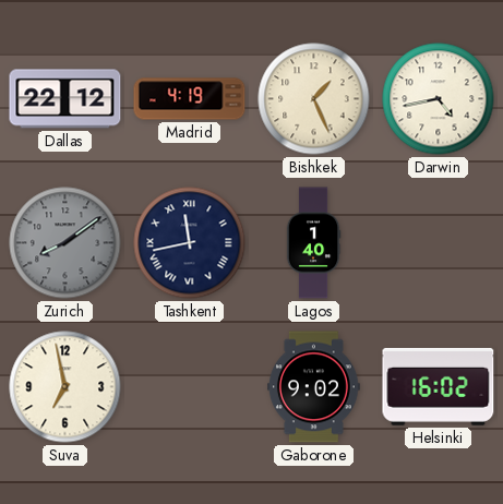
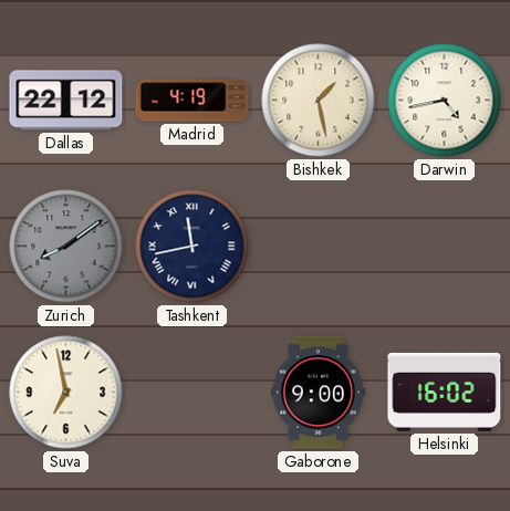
Bishkek: 1:26 -> 1:28 (319, 101)
Lagos: 1:40 -> none (313, 243)
Gaborone: 9:02 -> 9:00 (318, 393)
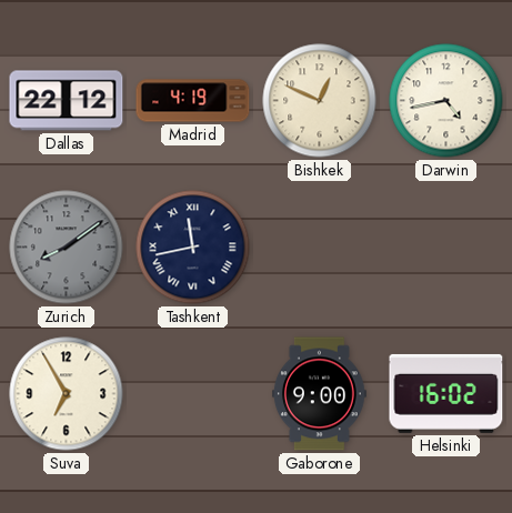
Bishkek: 1:28 -> 12:49 (320, 101)
Suva: 6:58 -> 6:55 (67, 394)
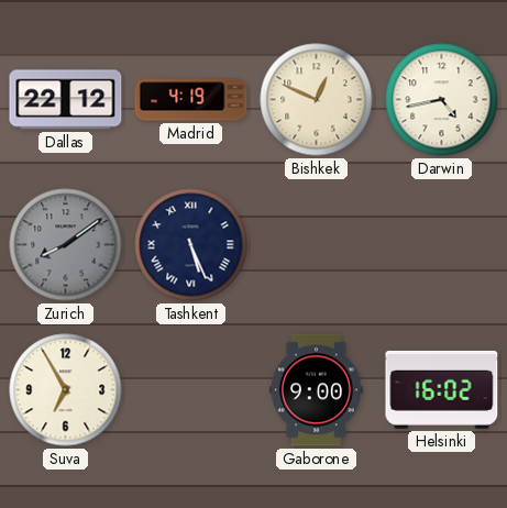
Tashkent: 11:43 -> 5:26 (191, 245)
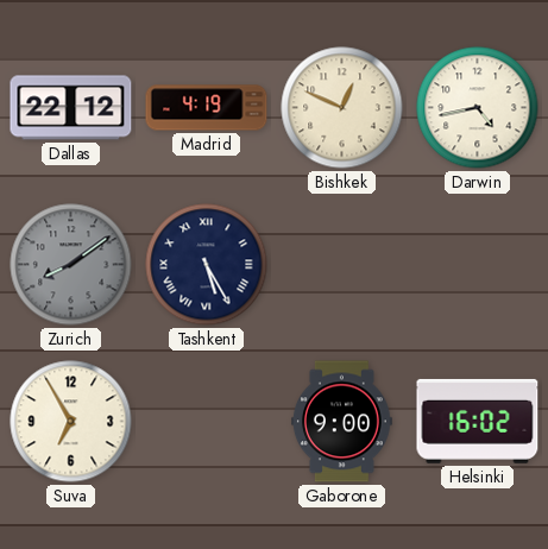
Tashkent: 5:26 -> 5:25 (207, 265)
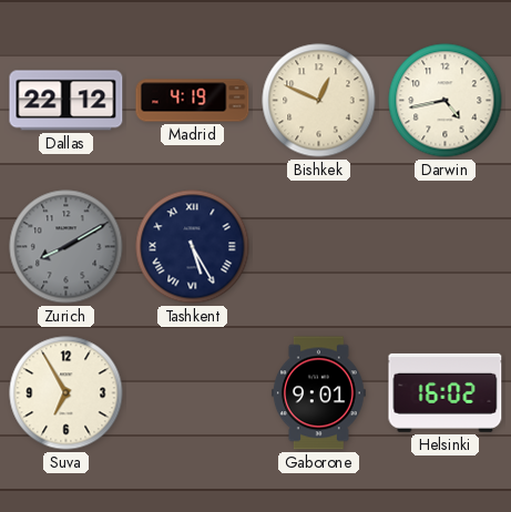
Zurich: 8:09 -> 8:10 (67, 247)
Gaborone: 9:00 -> 9:01 (318, 393)
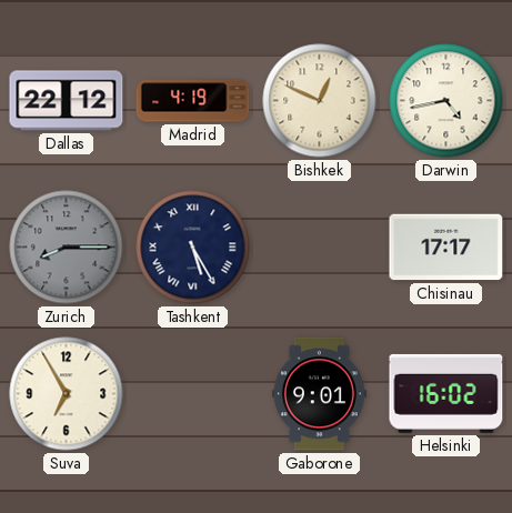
Zurich: 8:10 -> 8:15 (67, 248)
Chisinau: none -> 17:17 (446, 248)
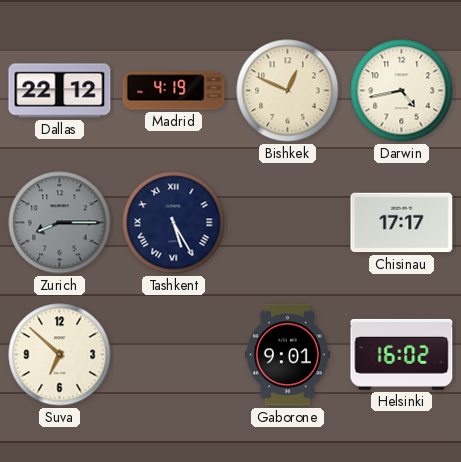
Suva: 6:55 -> 6:52 (60, 355)
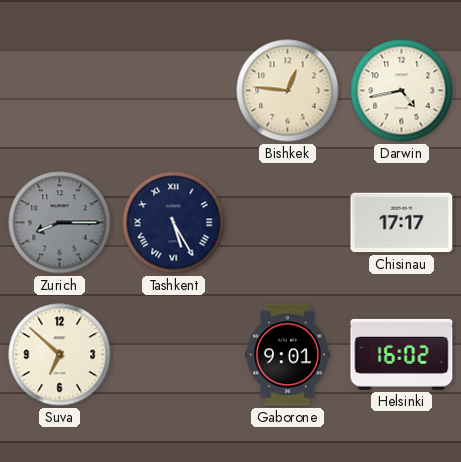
Dallas: 22:12 -> none (60, 91)
Madrid: 4:19 -> none (174, 91)
Bishkek: 12:49 -> 12:46 (288, 91)
